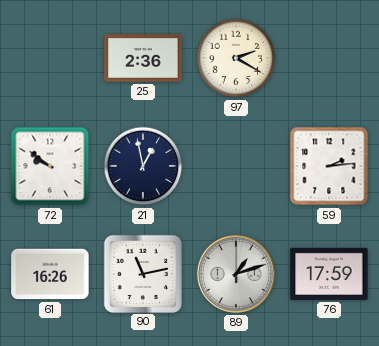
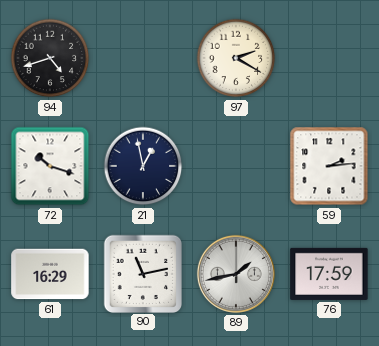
94: none -> 4:42 (50, 58)
25: 2:36 -> none (143, 58)
72: 9:51 -> 10:18 (50, 166)
61: 16:26 -> 16:29 (50, 274)
89: 1:12 -> 1:43 (236, 274)
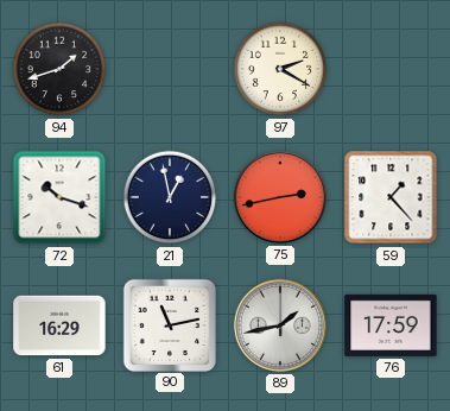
94: 4:42 -> 1:42 (59, 69)
75: none -> 2:43 (280, 197)
59: 2:14 -> 1:23 (391, 197)
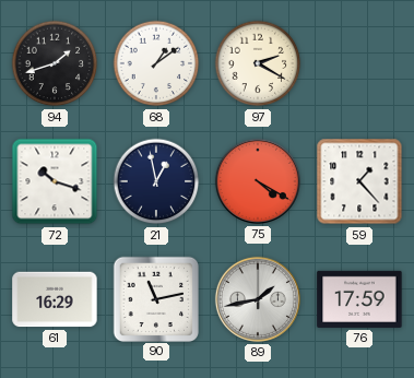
68: none -> 1:09 (156, 63)
75: 2:43 -> 4:20 (258, 181)
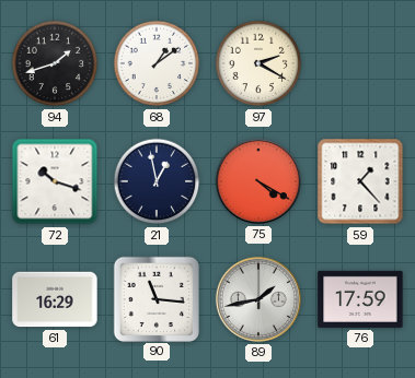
90: 11:13 -> 11:16 (155, 298)
